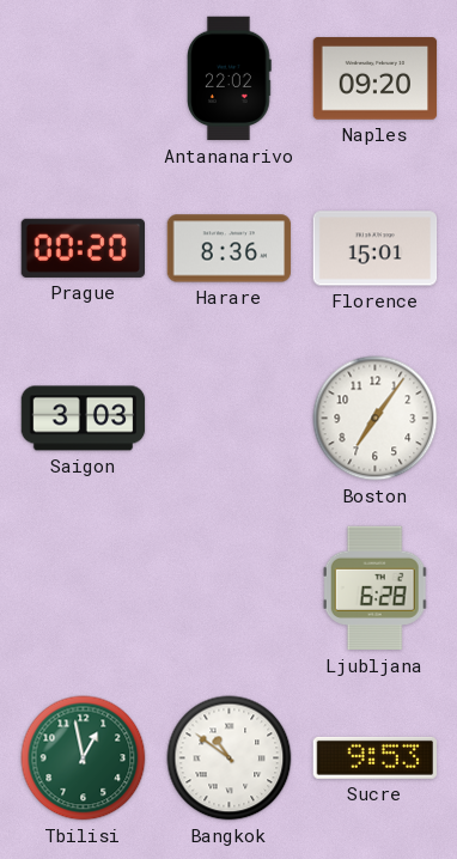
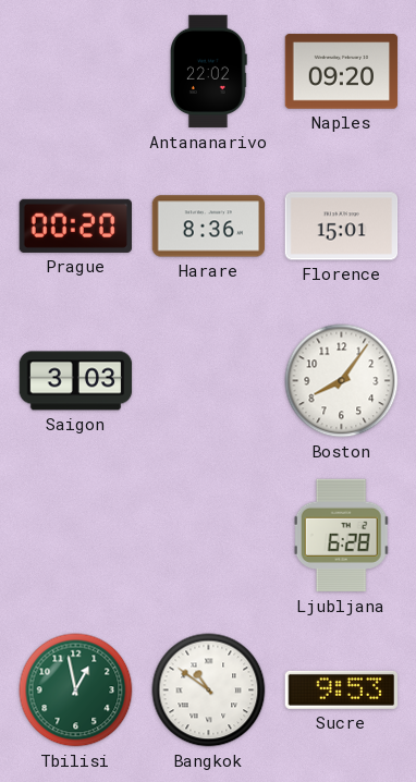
Boston: 7:06 -> 8:06 (342, 381)
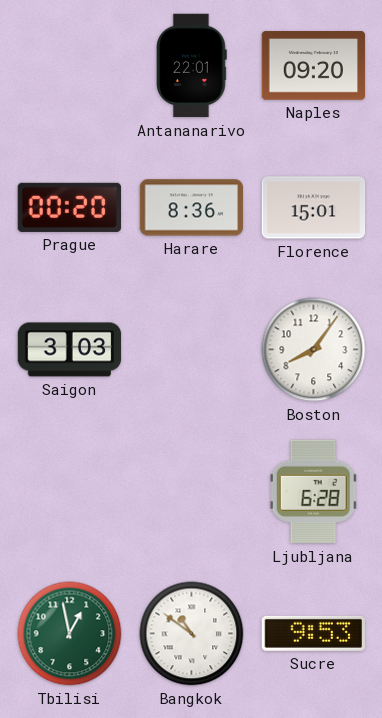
Antananarivo: 22:02 -> 22:01 (192, 66)
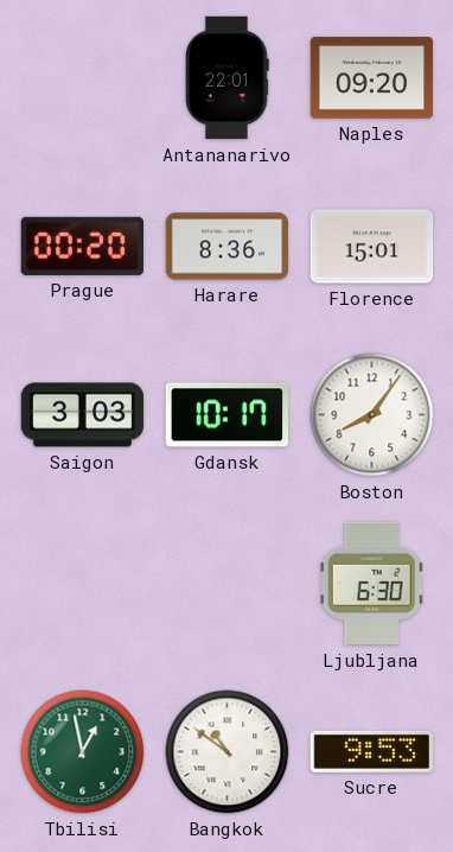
Gdansk: none -> 10:17 (226, 415)
Ljubljana: 6:28 -> 6:30 (372, 584)
